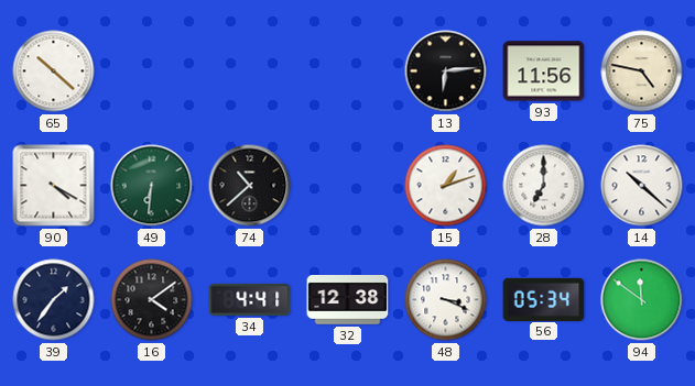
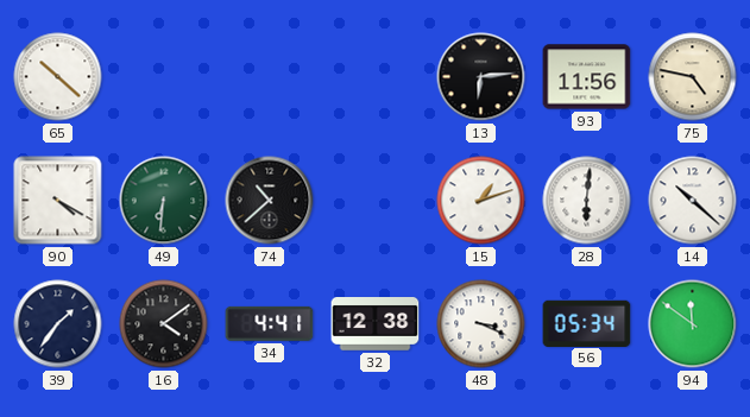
28: 7:00 -> 6:01 (587, 201)
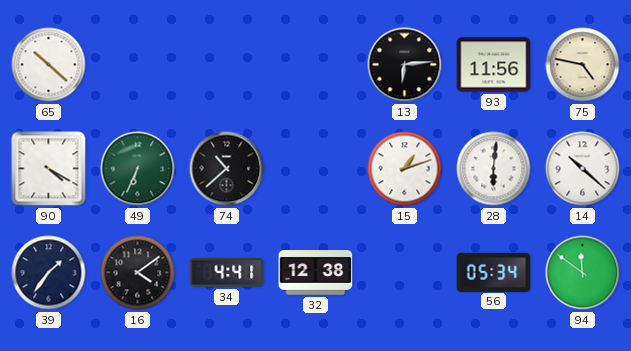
49: 6:31 -> 6:34 (138, 169)
48: 3:19 -> none (481, 324)
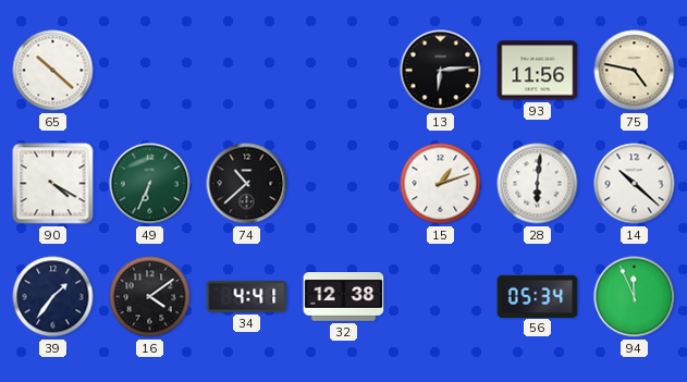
94: 11:51 -> 11:56 (635, 297)
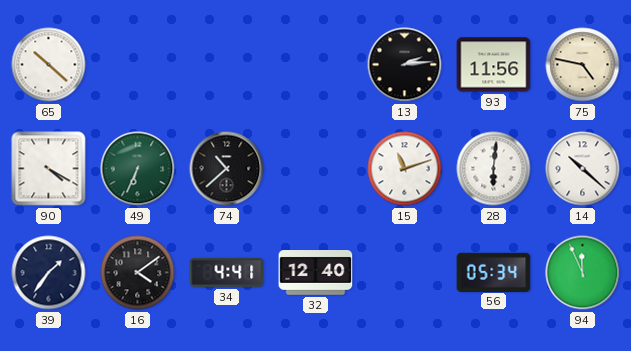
13: 6:14 -> 2:14 (405, 65)
15: 1:12 -> 11:12 (405, 169)
32: 12:38 -> 12:40 (316, 273)
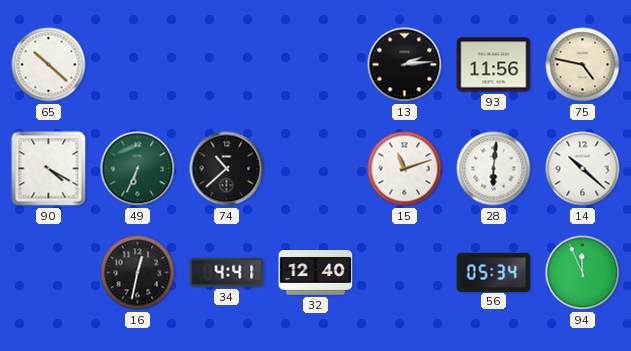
39: 1:36 -> none (49, 273)
16: 4:09 -> 12:32 (138, 273)
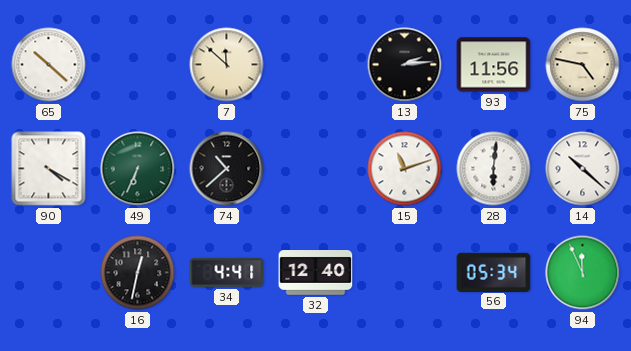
7: none -> 11:52 (227, 65)
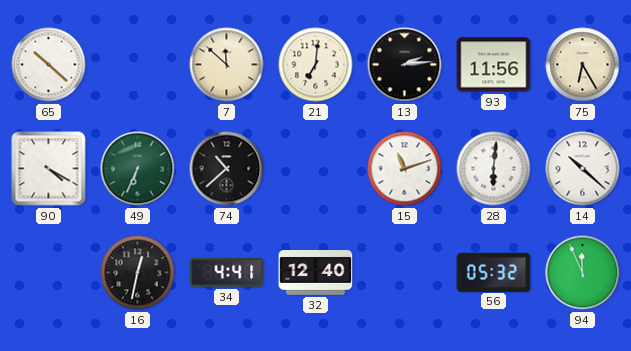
21: none -> 7:01 (316, 65)
75: 4:47 -> 6:25 (583, 65)
56: 05:34 -> 05:32 (494, 272)
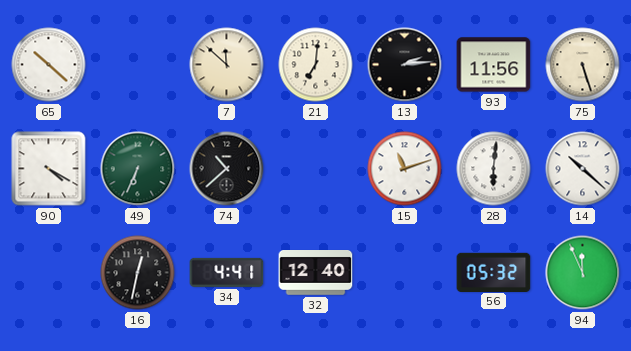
75: 6:25 -> 5:27 (583, 65)
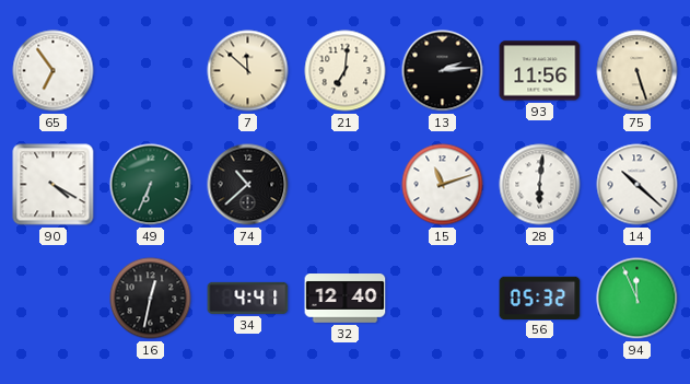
65: 10:22 -> 6:54 (54, 71)
